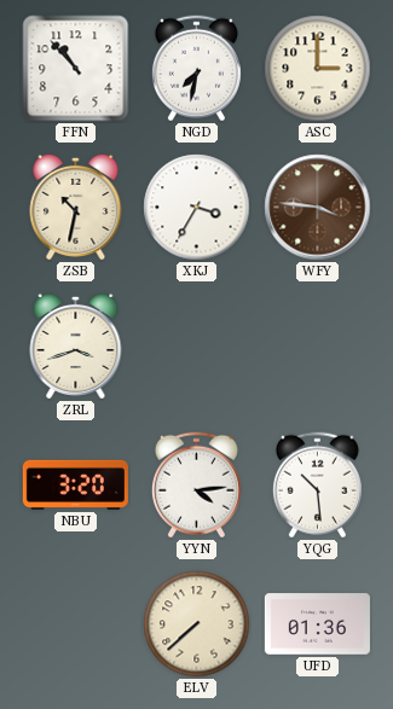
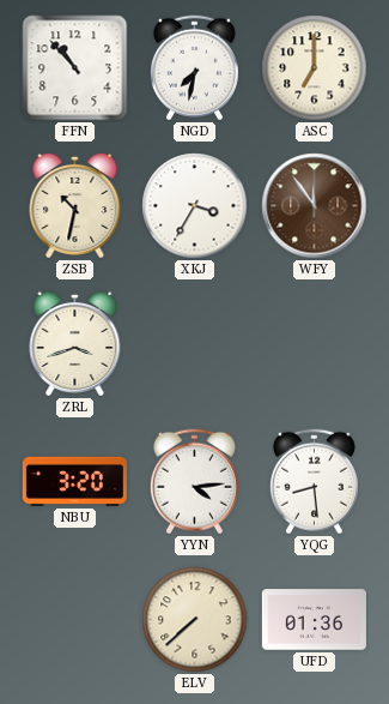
ASC: 3:00 -> 7:00 (315, 68)
WFY: 3:46 -> 11:54 (315, 206)
YQG: 10:29 -> 8:29 (314, 482)
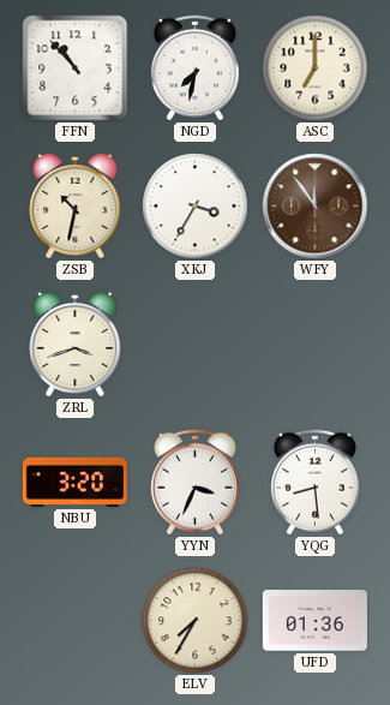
YYN: 4:14 -> 3:34 (194, 483)
ELV: 7:38 -> 7:35 (196, 621)
